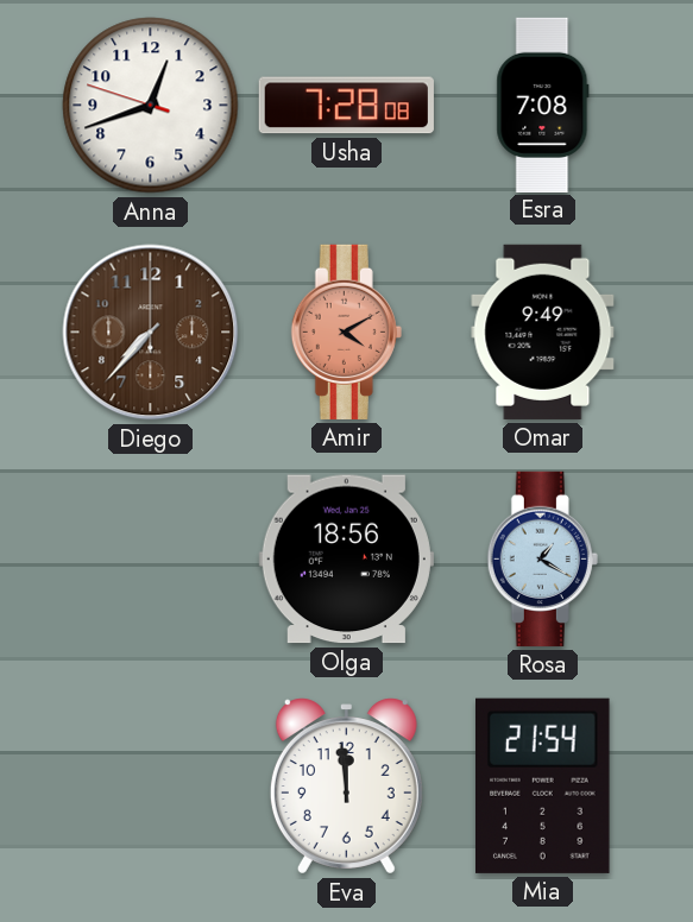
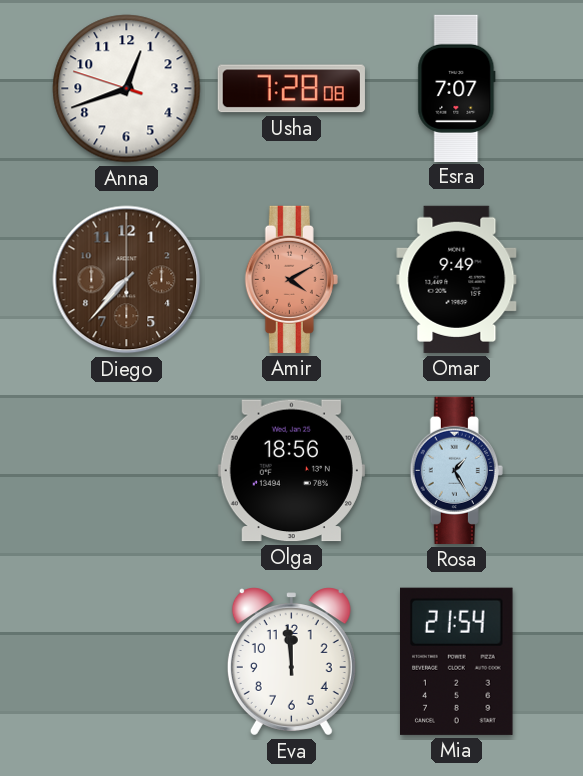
Esra: 7:08 -> 7:07 (457, 88)
Rosa: 1:20 -> 1:25 (456, 470)
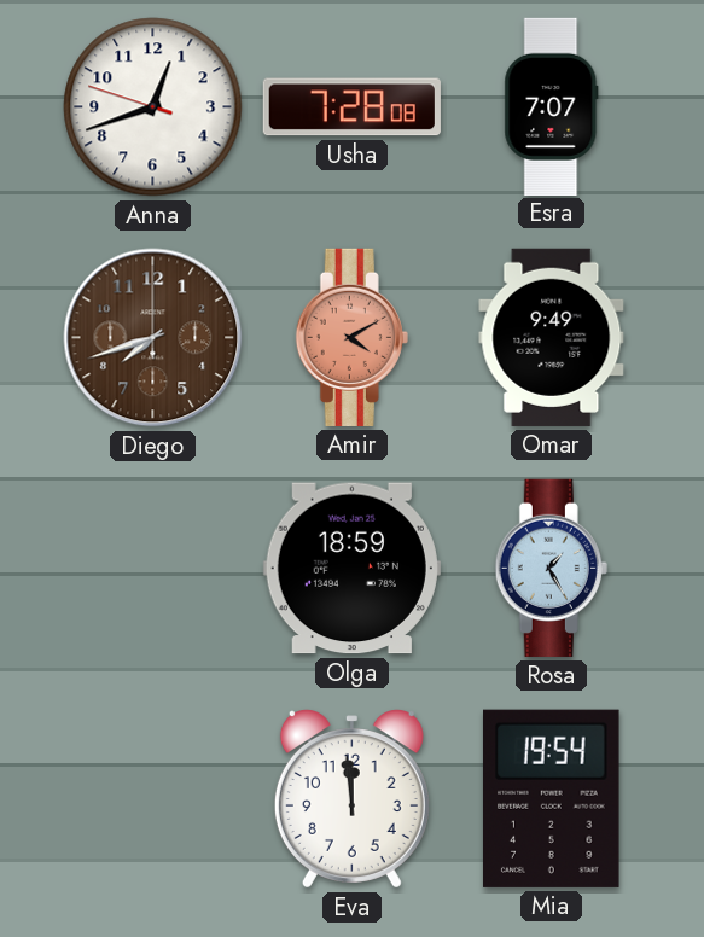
Diego: 7:37 -> 7:42 (153, 338)
Olga: 18:56 -> 18:59 (351, 569)
Mia: 21:54 -> 19:54 (552, 798)
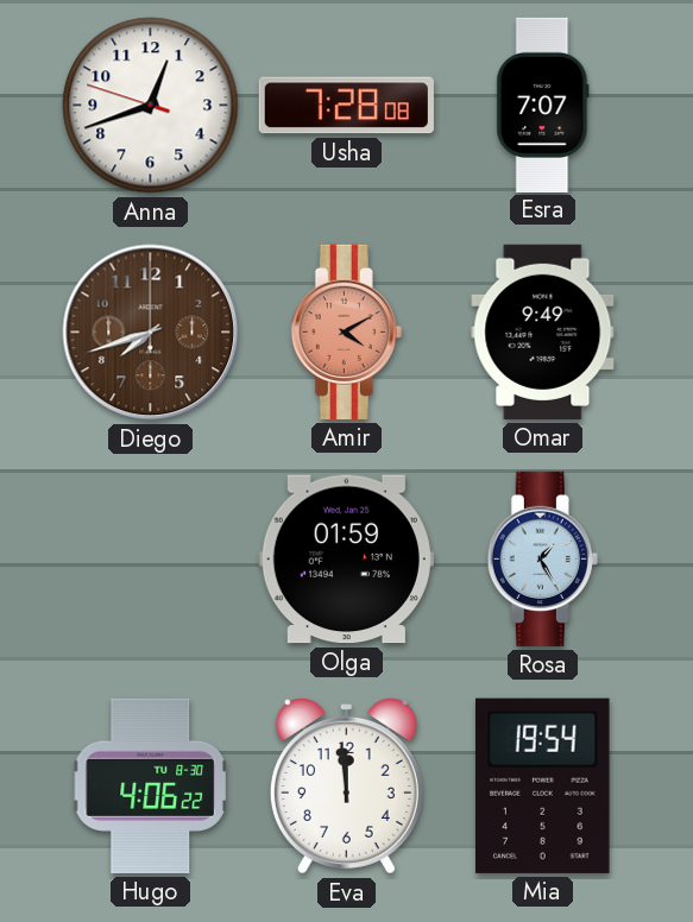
Olga: 18:59 -> 01:59 (346, 560)
Hugo: none -> 4:06 (150, 785)
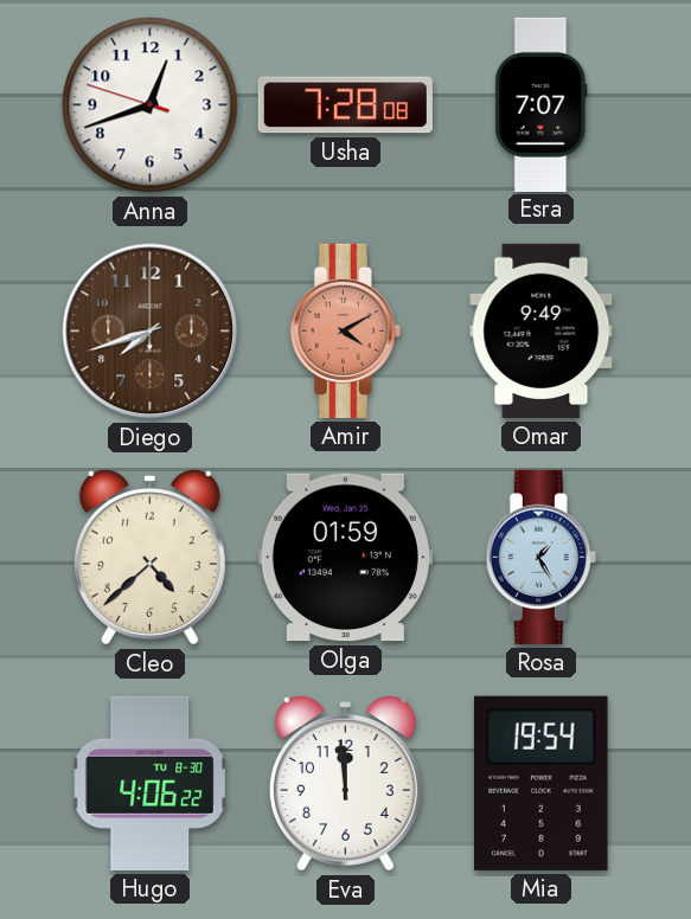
Cleo: none -> 4:38 (149, 558)
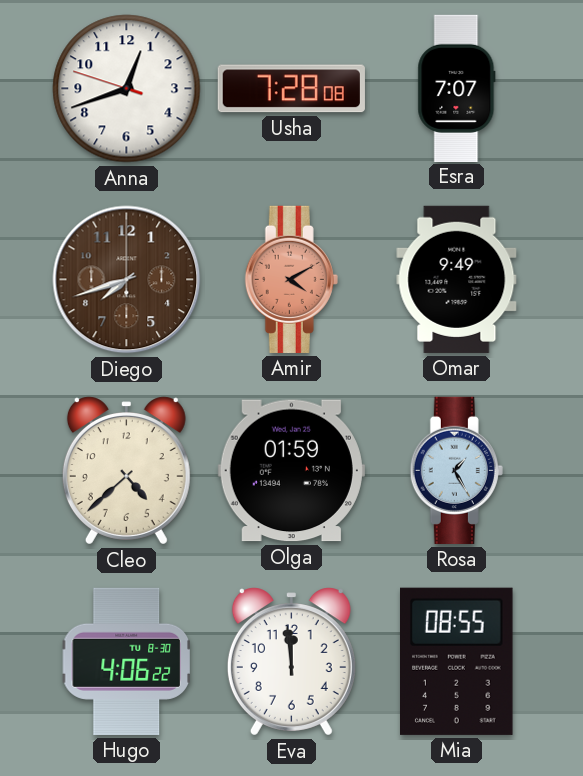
Mia: 19:54 -> 08:55 (457, 661)
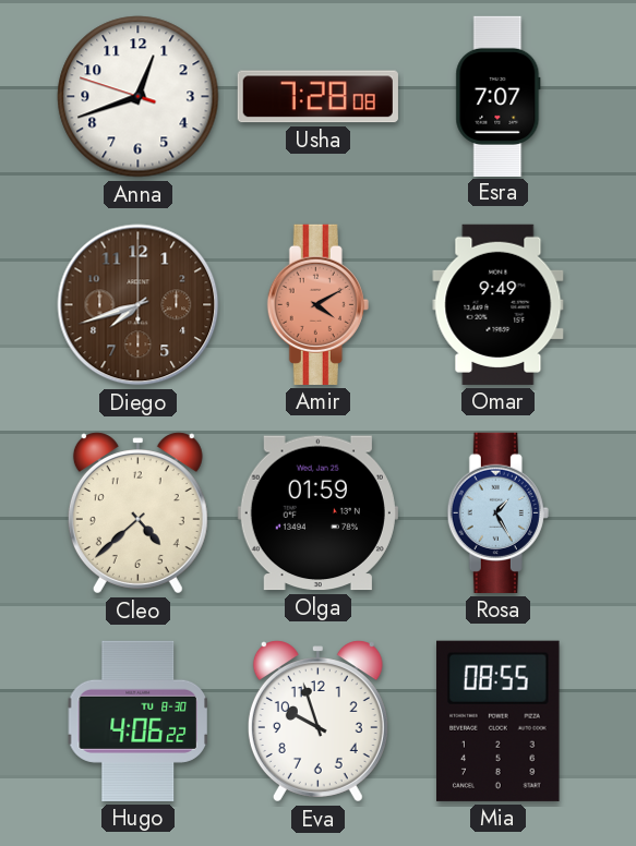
Eva: 11:59 -> 9:57 (317, 722)
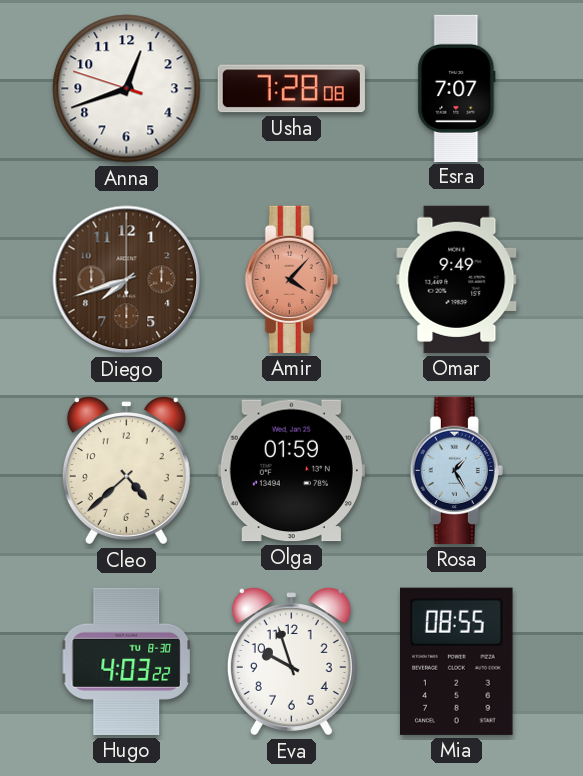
Amir: 4:10 -> 4:07 (291, 279)
Hugo: 4:06 -> 4:03 (126, 661)
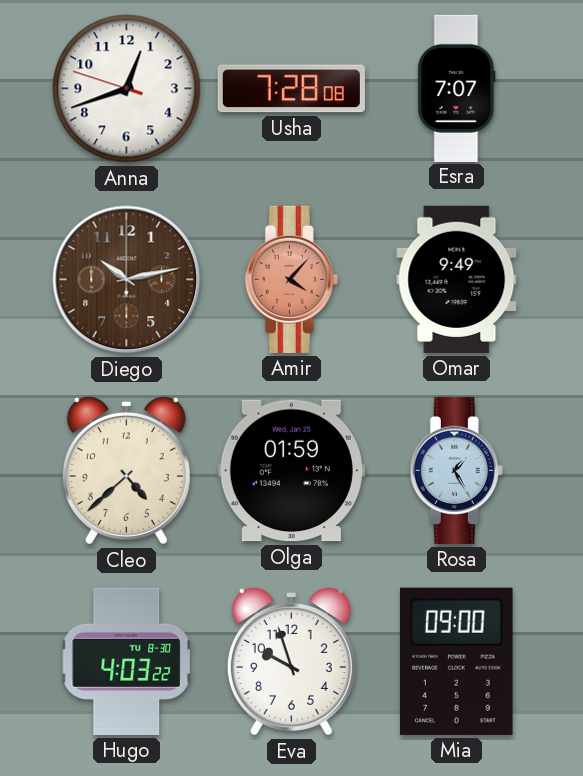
Diego: 7:42 -> 10:13 (127, 280)
Mia: 08:55 -> 09:00 (457, 661)
